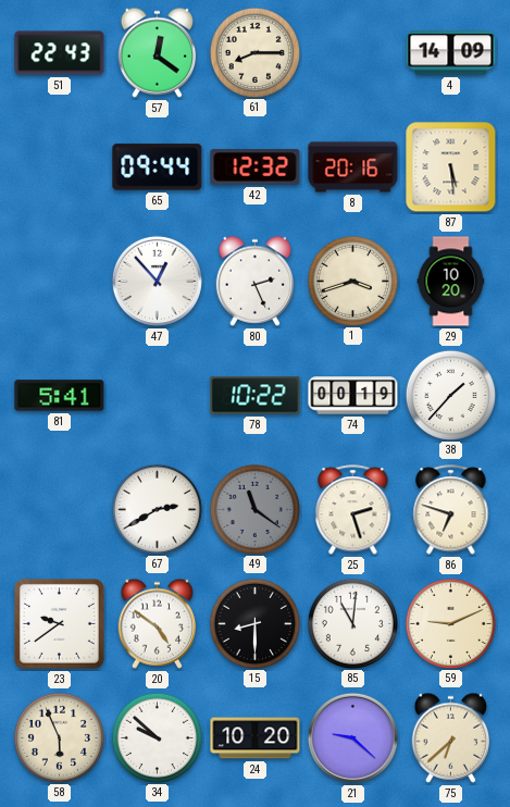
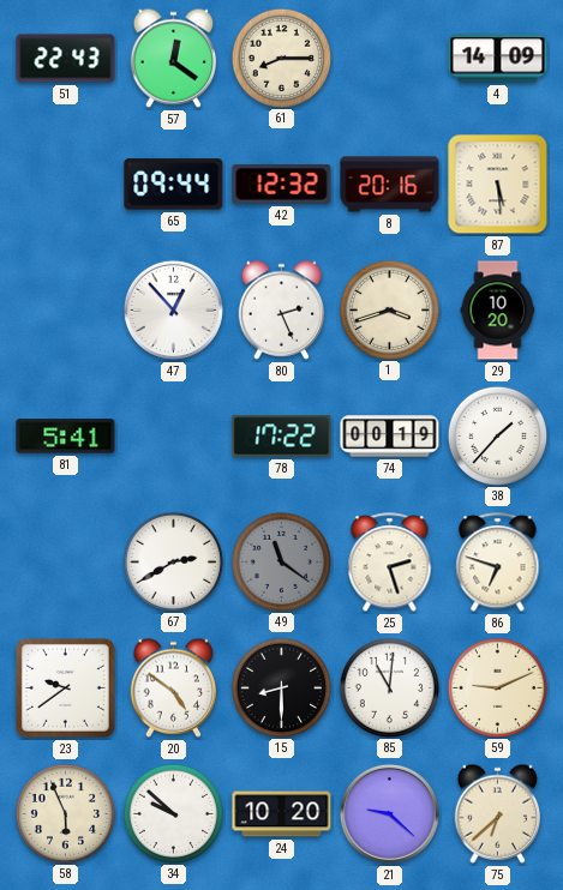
78: 10:22 -> 17:22 (282, 437)
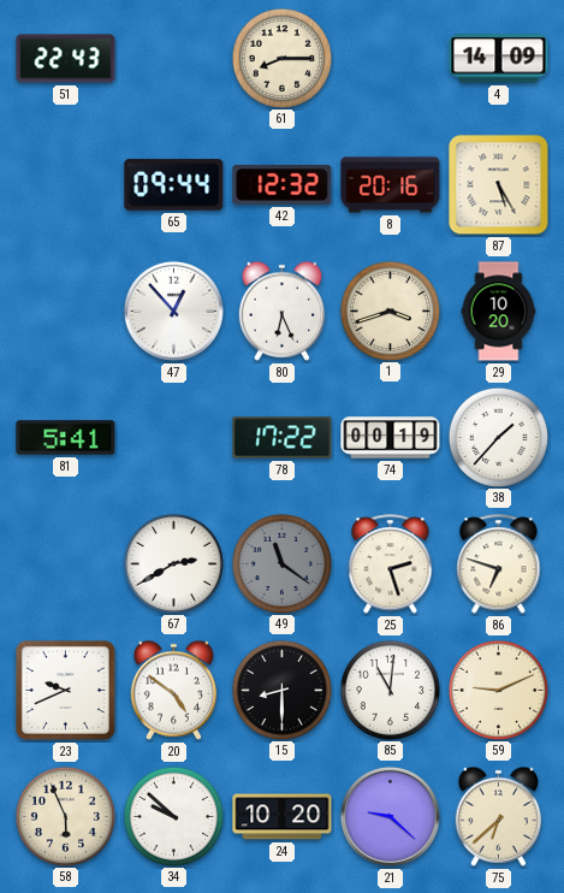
57: 12:21 -> none (174, 58)
87: 5:29 -> 5:25 (499, 185)
80: 2:26 -> 6:26 (283, 311)
23: 9:39 -> 9:41 (65, 690)
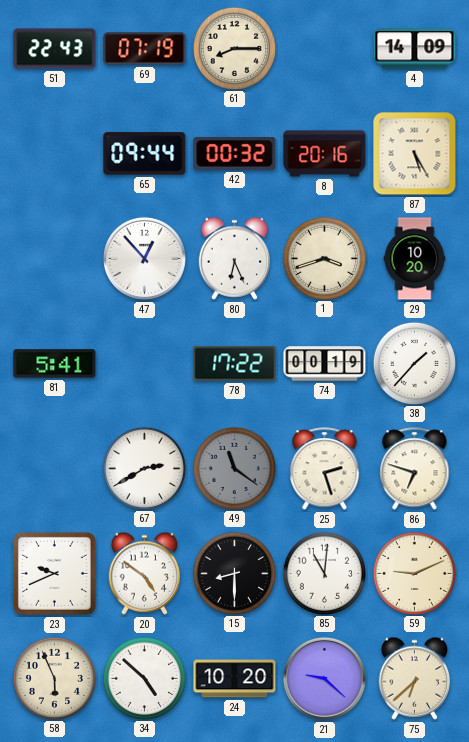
69: none -> 07:19 (145, 49)
42: 12:32 -> 00:32 (235, 154)
34: 9:52 -> 4:52 (144, 678)
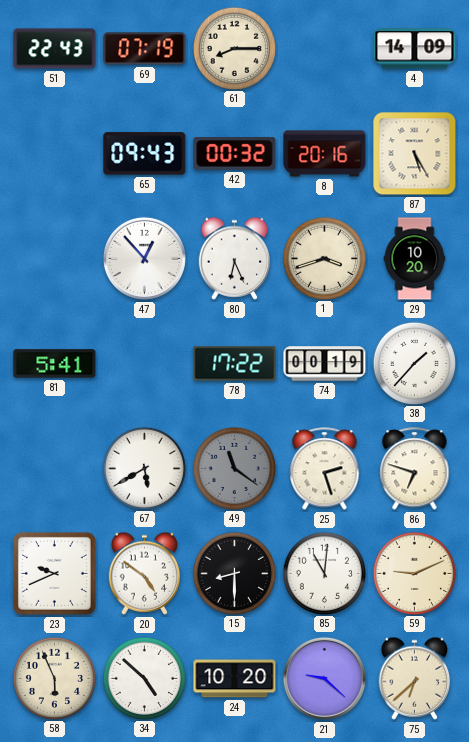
65: 09:44 -> 09:43 (145, 154)
67: 2:40 -> 5:40 (144, 468)
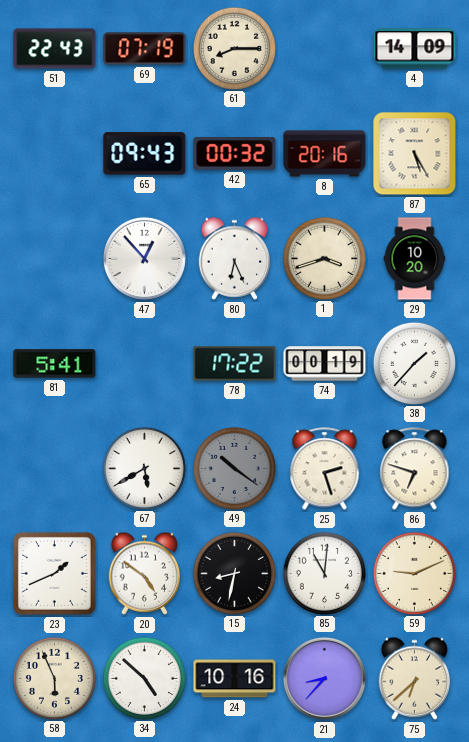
49: 11:21 -> 10:21 (234, 468)
23: 9:41 -> 1:41 (54, 573)
15: 8:30 -> 8:32 (234, 573)
24: 10:20 -> 10:16 (235, 679)
21: 9:22 -> 8:37 (324, 678)
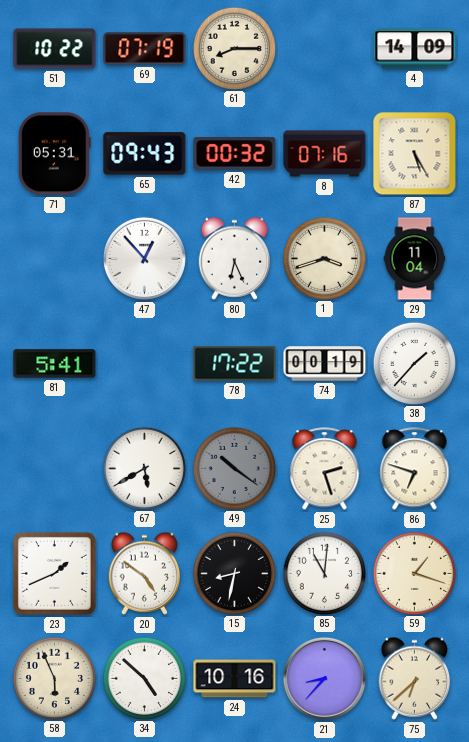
51: 22:43 -> 10:22 (55, 49)
71: none -> 05:31 (54, 154)
8: 20:16 -> 07:16 (325, 154)
29: 10:20 -> 11:04 (415, 259)
59: 9:11 -> 1:18 (414, 573)
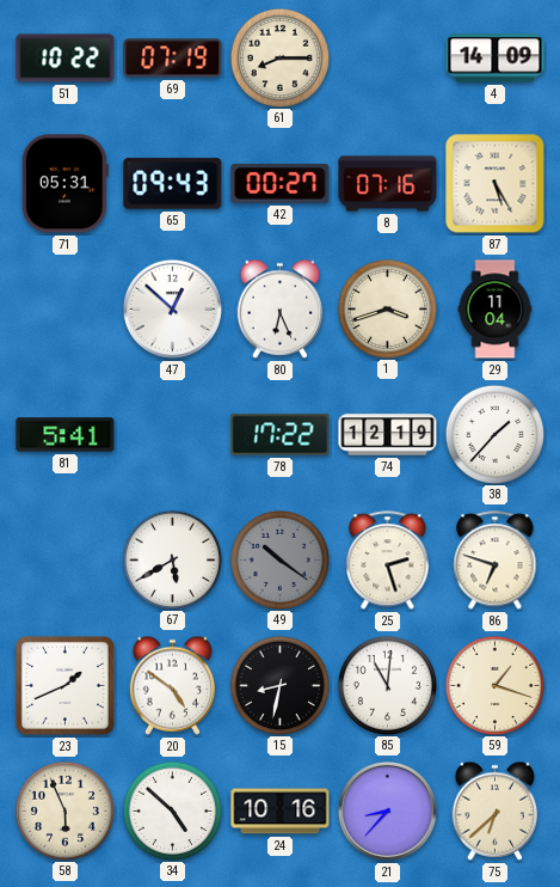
42: 00:32 -> 00:27 (281, 184)
47: 12:53 -> 12:52 (172, 308)
74: 00:19 -> 12:19 (388, 435)
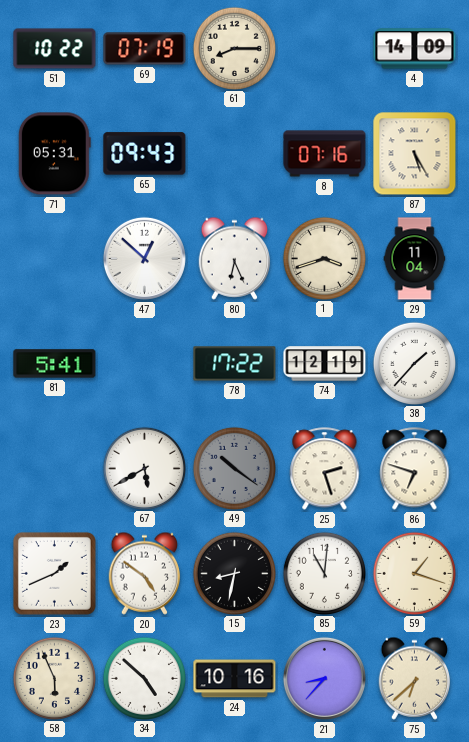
42: 00:27 -> none (281, 184)
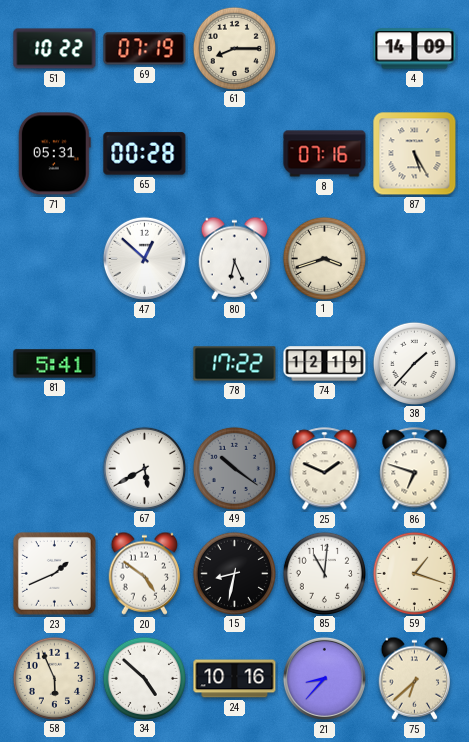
65: 09:43 -> 00:28 (145, 154)
29: 11:04 -> none (415, 259)
25: 2:27 -> 1:49 (325, 469)
